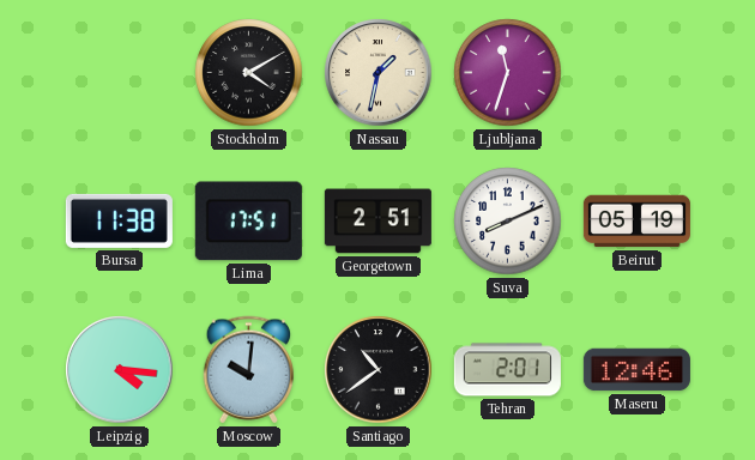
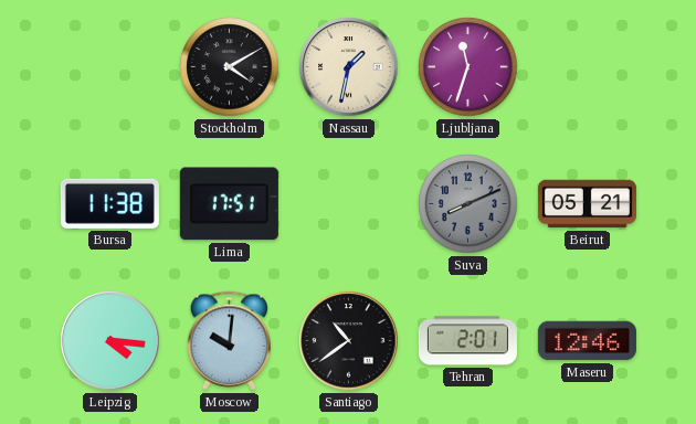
Georgetown: 2:51 -> none (377, 222)
Suva dial: white -> grey (468, 204)
Beirut: 05:19 -> 05:21 (587, 204)
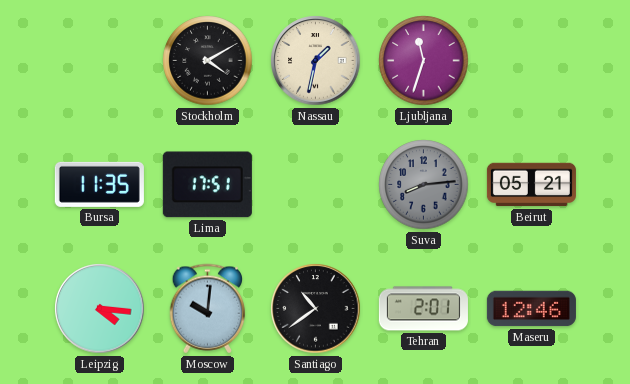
Bursa: 11:38 -> 11:35 (99, 184)
Suva: 8:11 -> 8:14 (424, 185)
